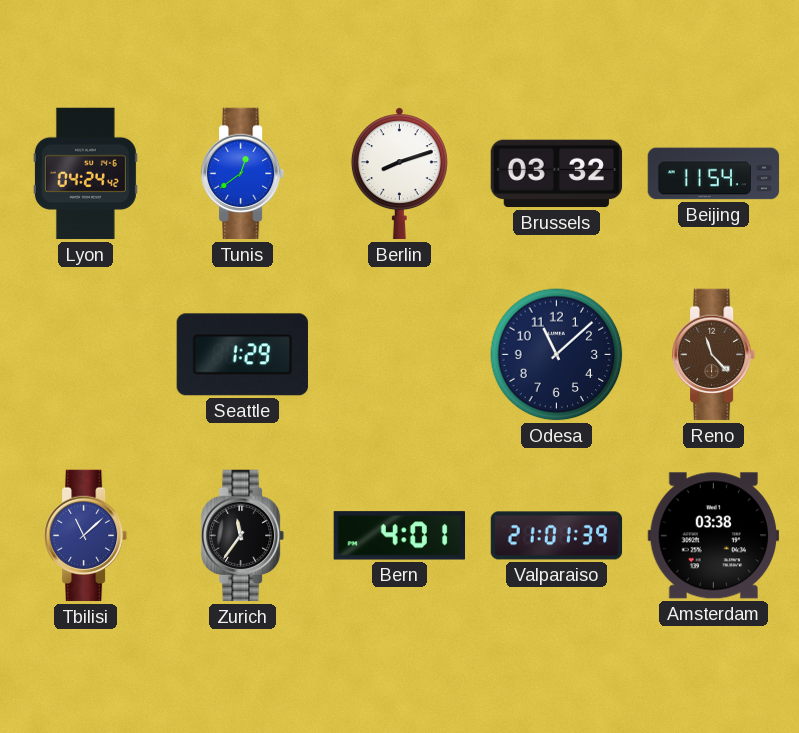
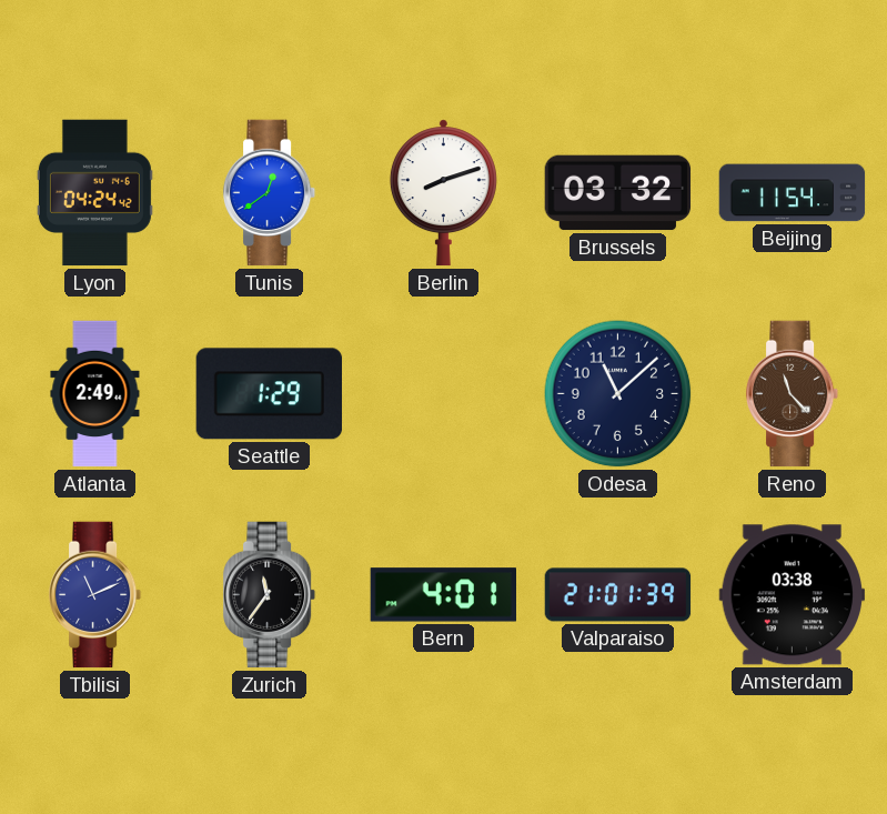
Atlanta: none -> 2:49 (95, 394)
Tbilisi: 11:08 -> 11:11 (95, 595)
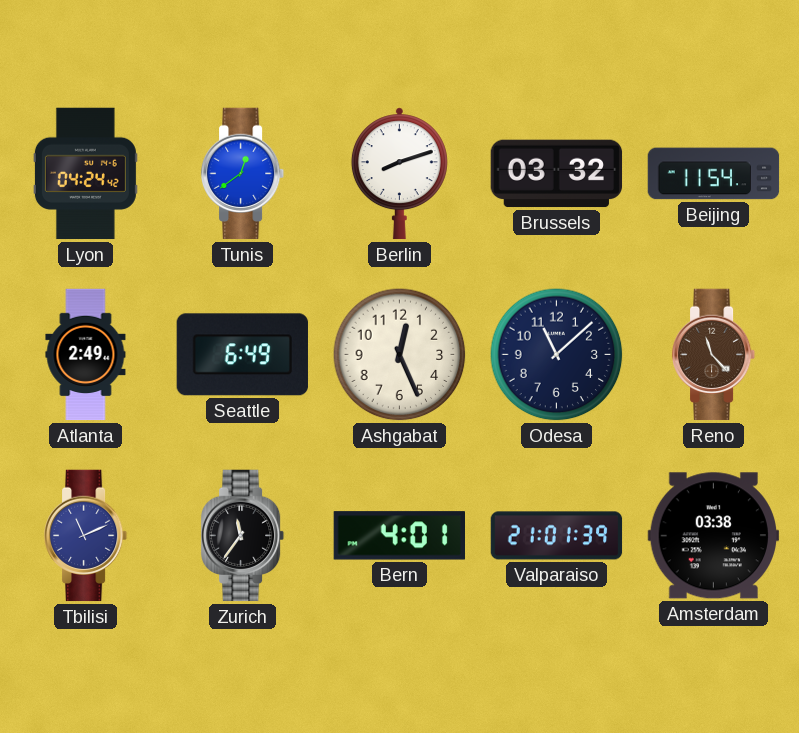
Seattle: 1:29 -> 6:49 (242, 355)
Ashgabat: none -> 12:26 (400, 355)
